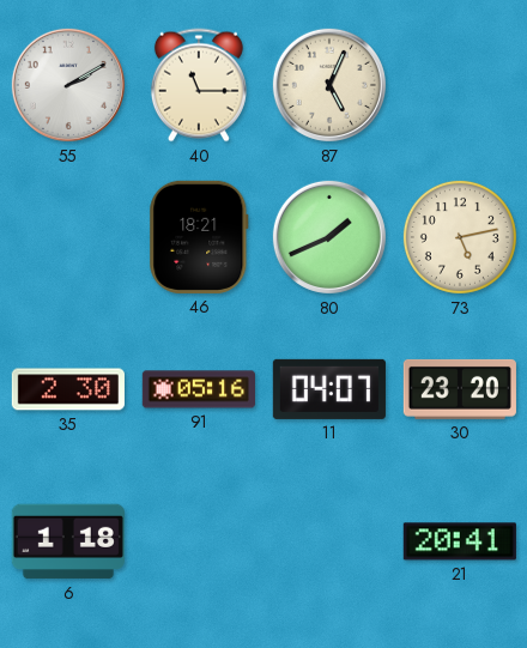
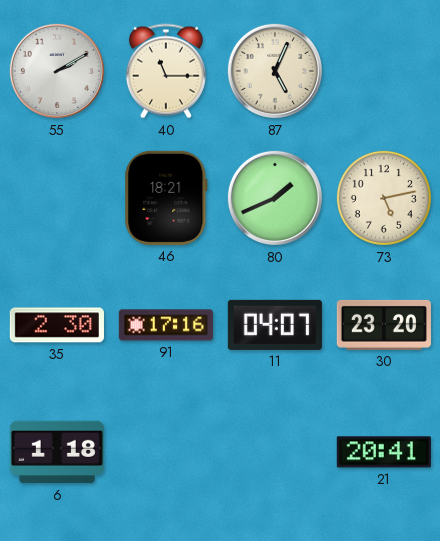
91: 05:16 -> 17:16 (166, 325)
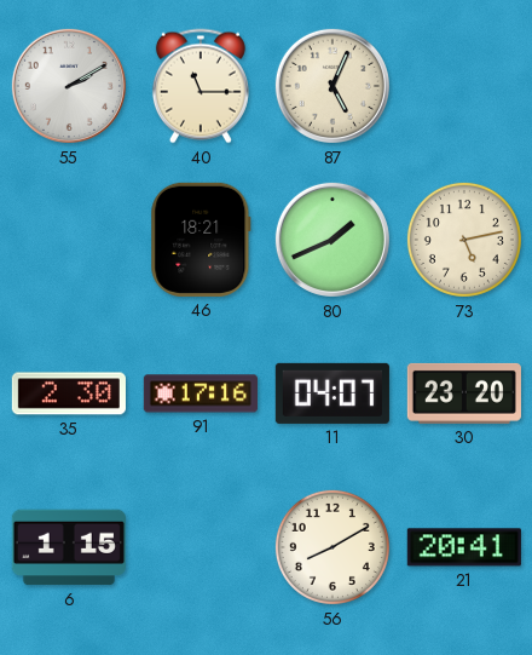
6: 1:18 -> 1:15 (69, 547)
56: none -> 8:10 (332, 547)
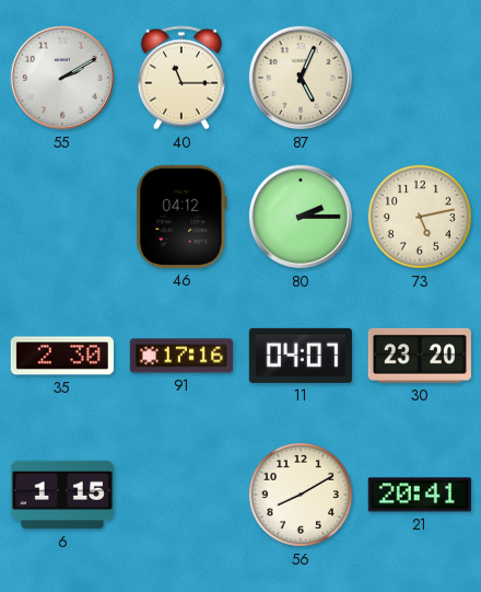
46: 18:21 -> 04:12 (181, 217)
80: 1:41 -> 2:15 (301, 217)
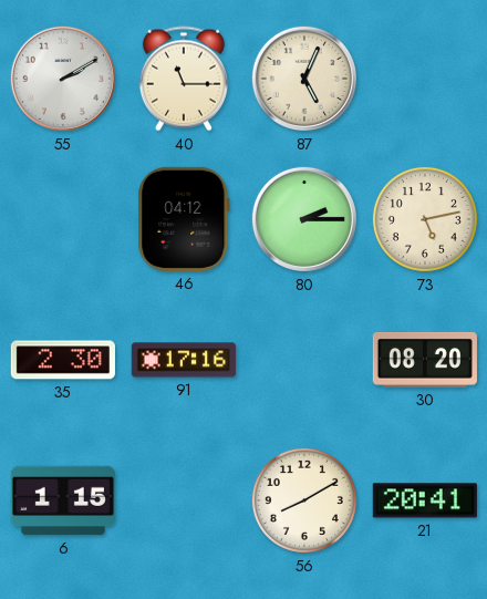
11: 04:07 -> none (301, 356)
30: 23:20 -> 08:20 (425, 360)
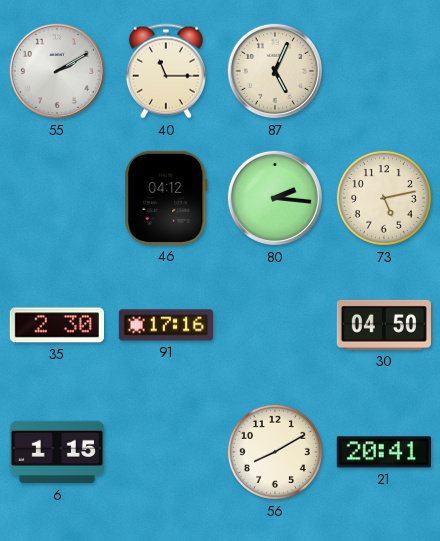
80: 2:15 -> 2:16 (275, 198)
30: 08:20 -> 04:50 (384, 325)
